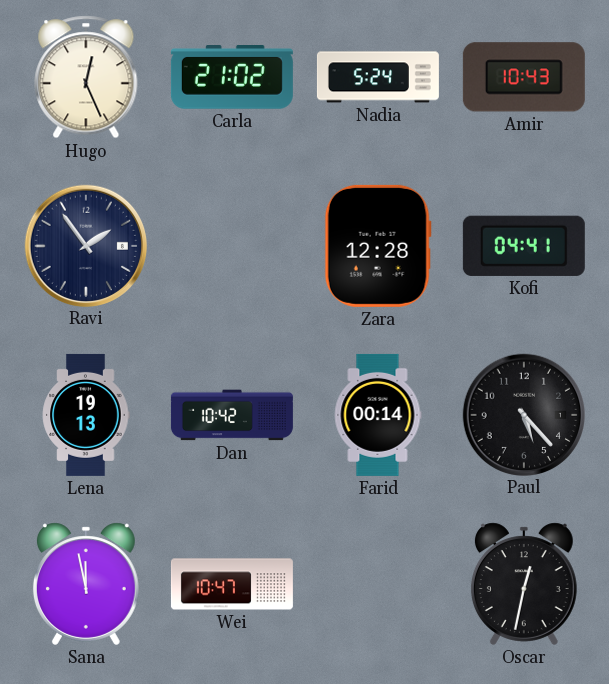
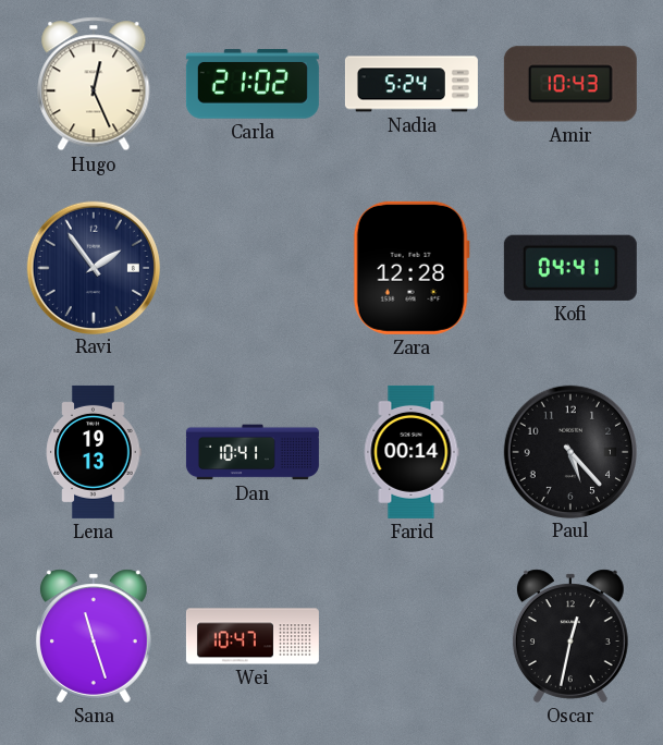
Dan: 10:42 -> 10:41 (253, 452)
Sana: 11:58 -> 11:27 (94, 636)
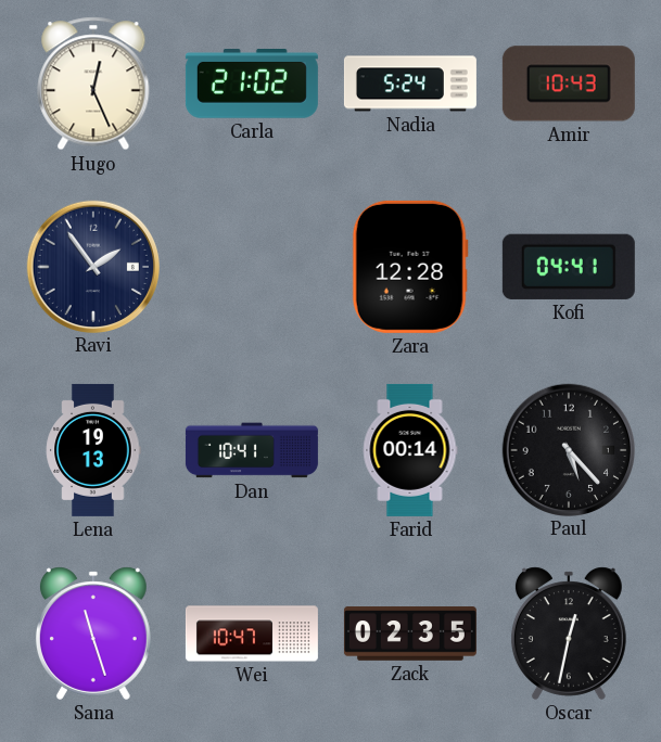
Zack: none -> 02:35 (410, 634)
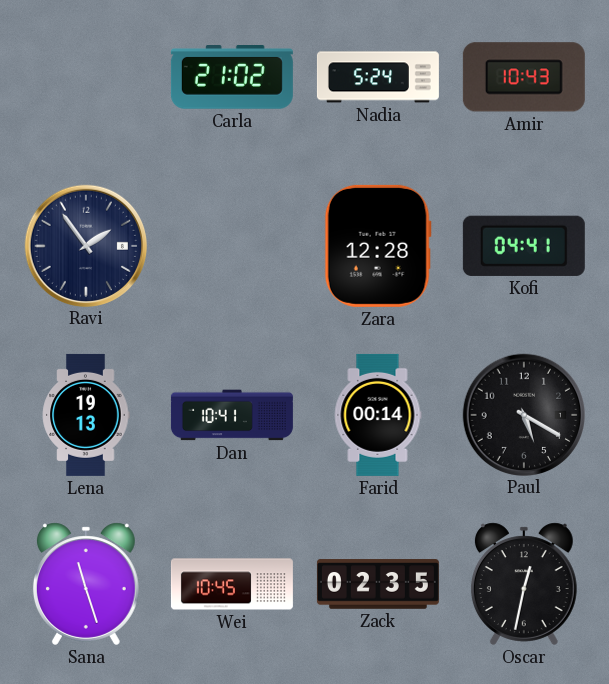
Hugo: 12:26 -> none (93, 84)
Paul: 5:23 -> 5:20 (523, 414)
Wei: 10:47 -> 10:45 (232, 584)
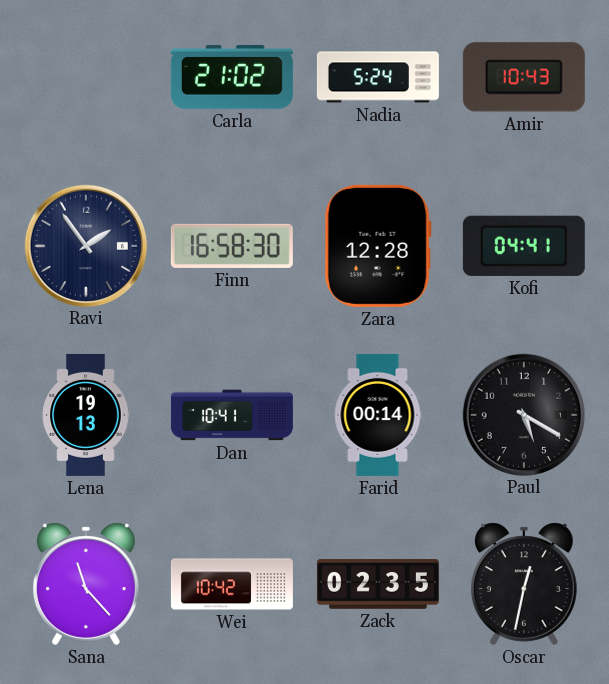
Finn: none -> 16:58 (232, 246)
Sana: 11:27 -> 11:23 (86, 584)
Wei: 10:45 -> 10:42 (232, 584)
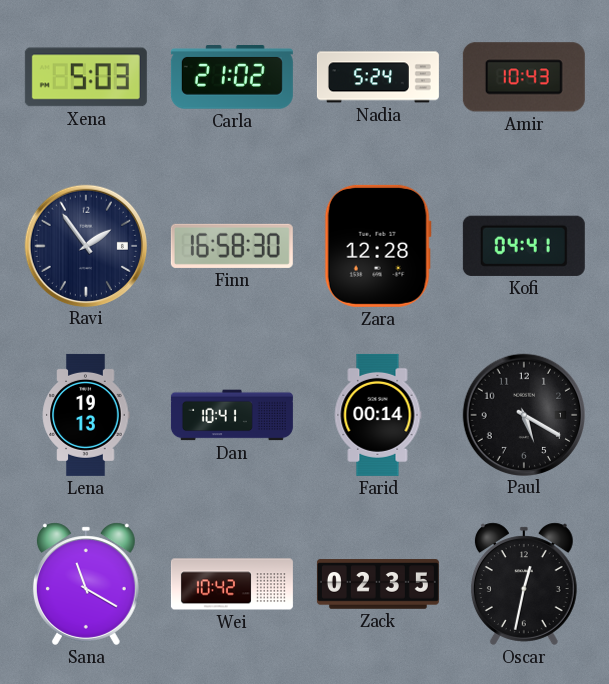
Xena: none -> 5:03 (86, 77)
Sana: 11:23 -> 11:20 (86, 584)
